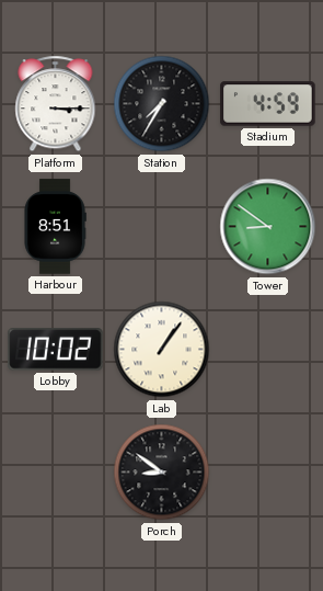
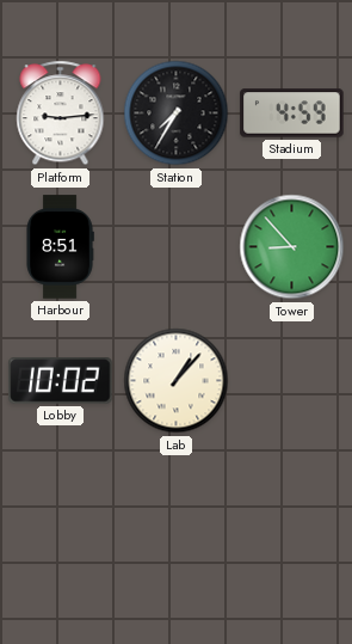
Platform: 3:15 -> 9:14 (61, 114)
Tower: 8:51 -> 8:53 (292, 247)
Lab: 1:06 -> 1:07 (177, 381)
Porch: 8:51 -> none (162, 473)
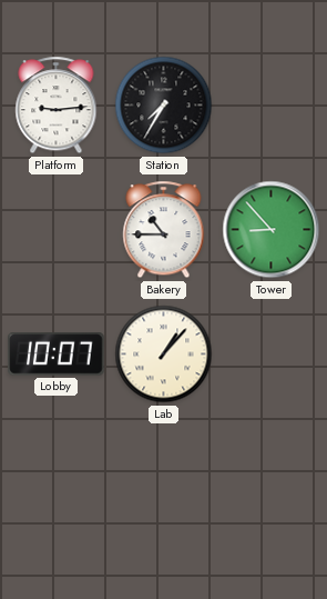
Stadium: 4:59 -> none (292, 114)
Harbour: 8:51 -> none (60, 247)
Bakery: none -> 10:45 (164, 230)
Lobby: 10:02 -> 10:07 (57, 355)
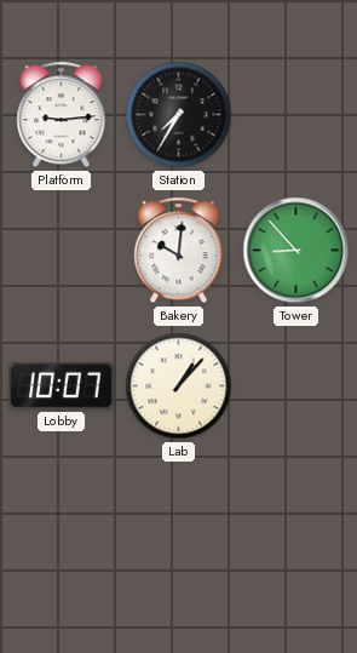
Bakery: 10:45 -> 10:01 (179, 251)
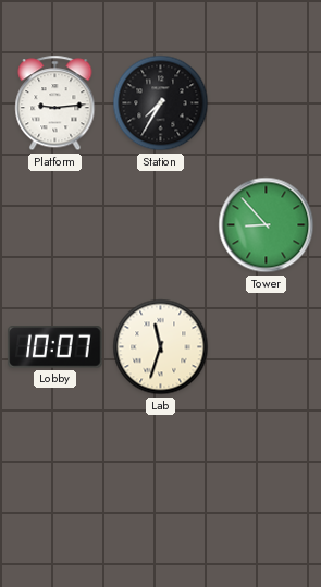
Bakery: 10:01 -> none (179, 251)
Lab: 1:07 -> 11:33 (161, 347)
